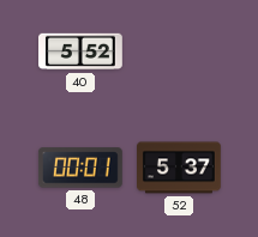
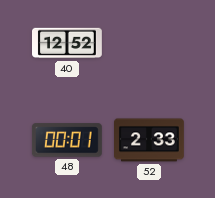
40: 5:52 -> 12:52 (68, 43)
52: 5:37 -> 2:33 (150, 140)
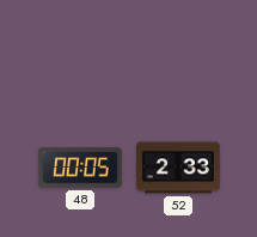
40: 12:52 -> none (68, 43)
48: 00:01 -> 00:05 (80, 168)
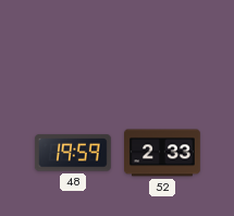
48: 00:05 -> 19:59 (73, 153)
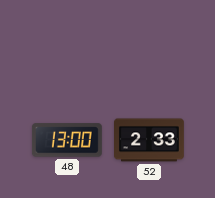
48: 19:59 -> 13:00 (67, 140)
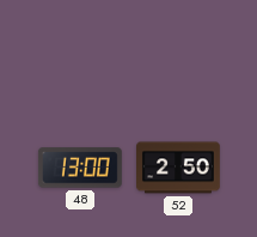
52: 2:33 -> 2:50 (179, 168)
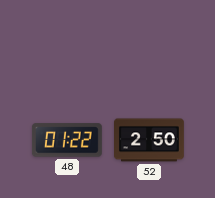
48: 13:00 -> 01:22 (67, 140)
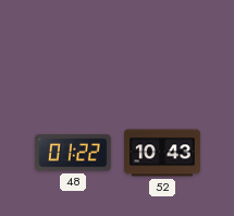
52: 2:50 -> 10:43 (163, 153)
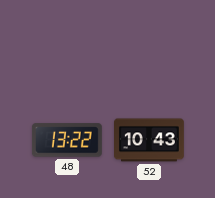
48: 01:22 -> 13:22 (67, 140)
